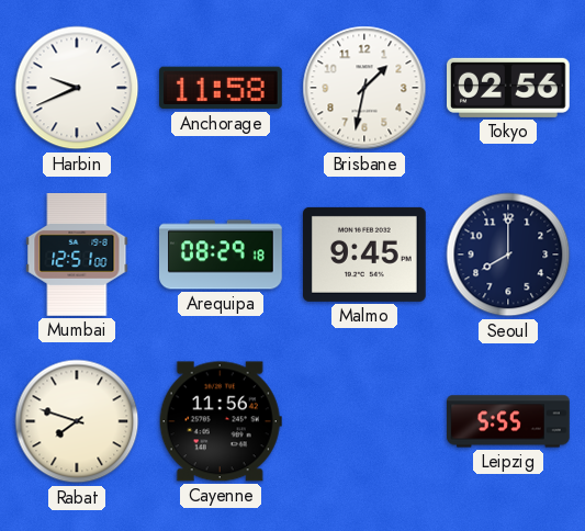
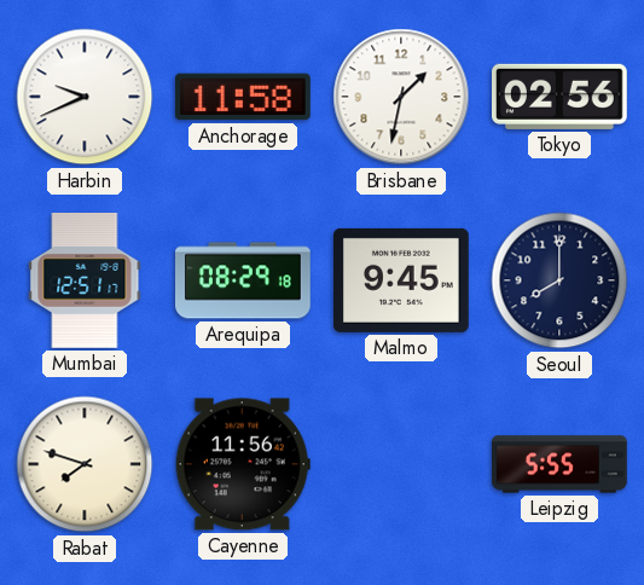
Mumbai: 12:51:00 -> 12:51:17 (85, 282)
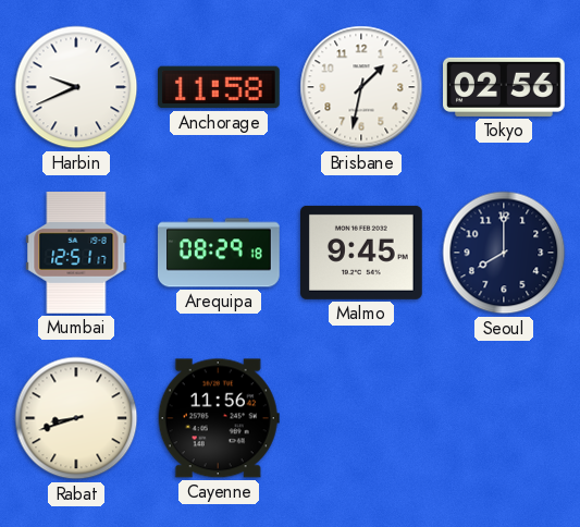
Rabat: 7:48 -> 8:42 (76, 418)
Leipzig: 5:55 -> none (559, 464)
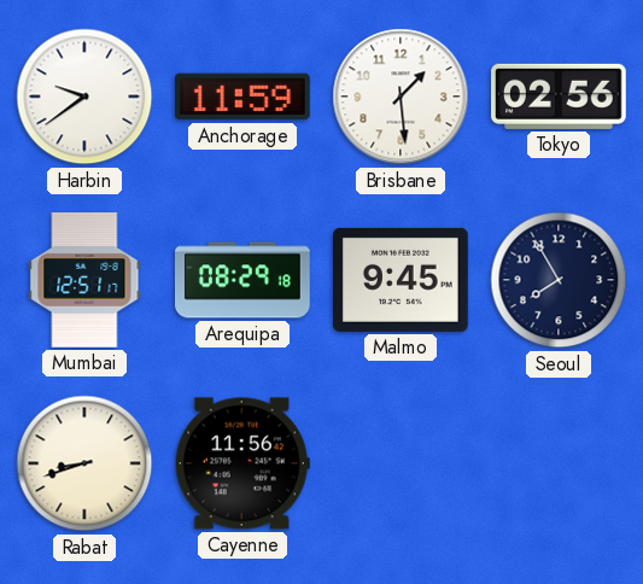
Harbin: 9:41 -> 9:39 (84, 97)
Anchorage: 11:58 -> 11:59 (244, 97)
Brisbane: 1:32 -> 1:29 (401, 97)
Seoul: 8:00 -> 7:55 (559, 280)
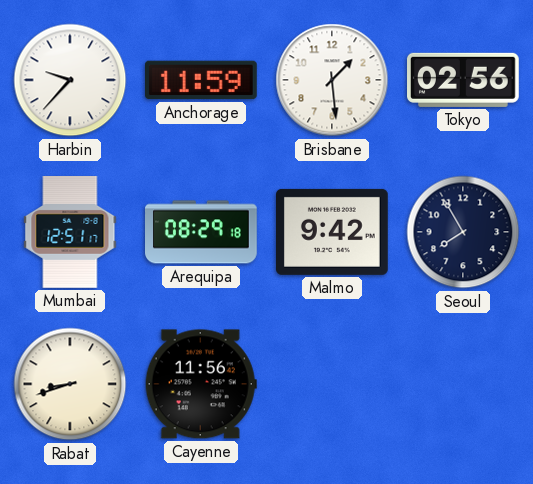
Harbin: 9:39 -> 9:37 (70, 80)
Malmo: 9:45 -> 9:42 (333, 232)
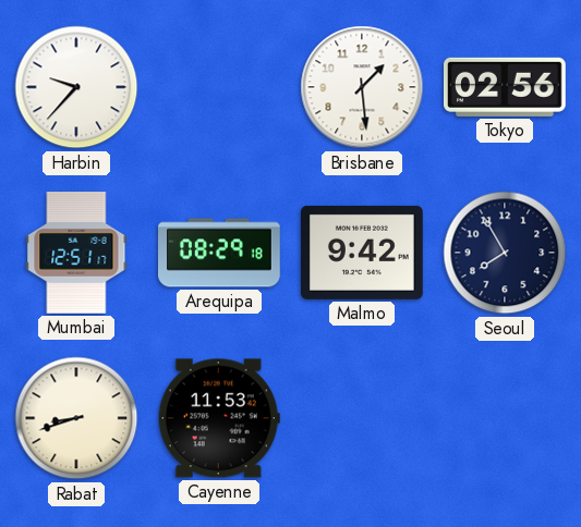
Anchorage: 11:59 -> none (202, 80)
Cayenne: 11:56 -> 11:53 (219, 418)
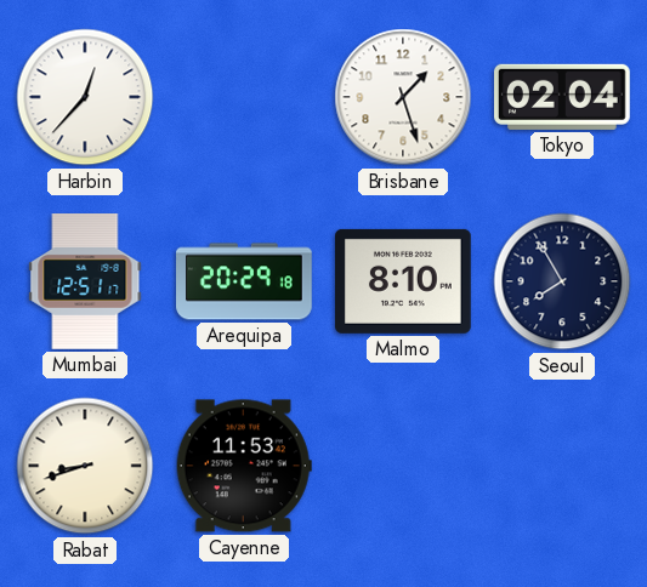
Harbin: 9:37 -> 12:37 (85, 97)
Brisbane: 1:29 -> 1:27 (403, 97)
Tokyo: 02:56 -> 02:04 (563, 97)
Arequipa: 08:29 -> 20:29 (244, 281)
Malmo: 9:42 -> 8:10 (404, 281)
